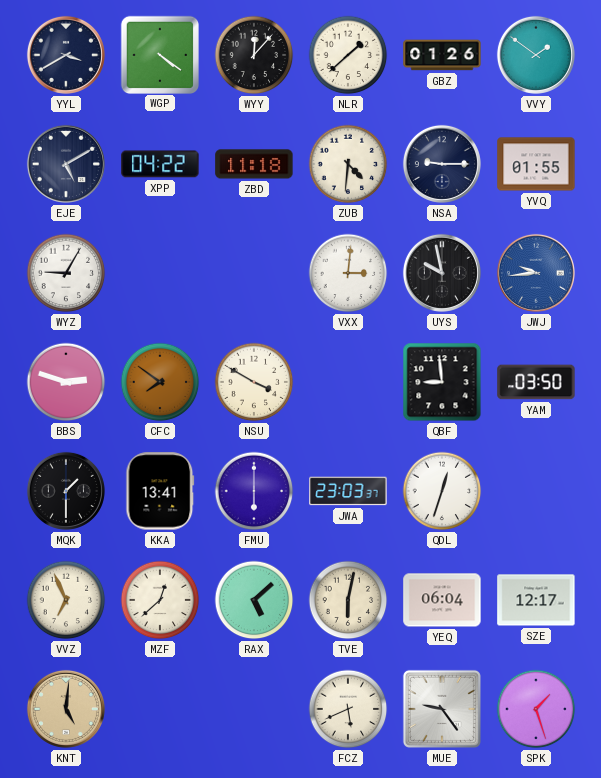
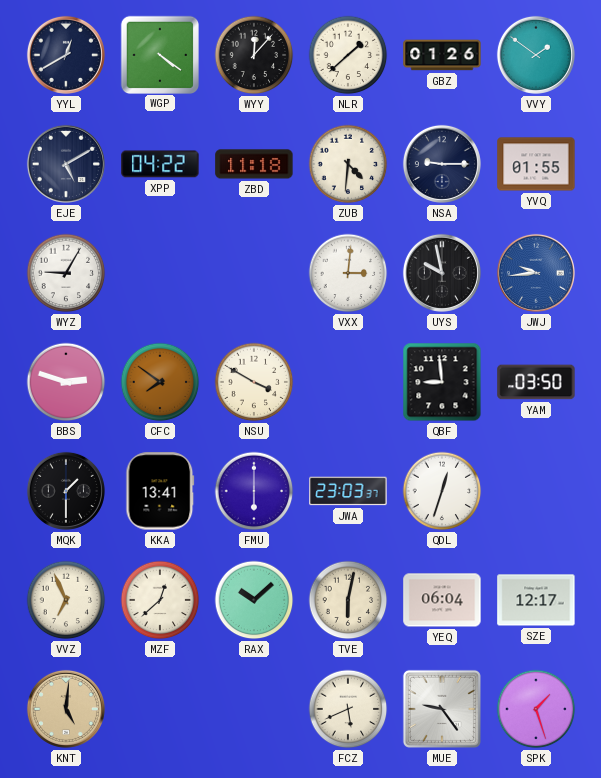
YYL: 3:40 -> 12:40 (66, 55)
RAX: 5:08 -> 10:08 (254, 600)
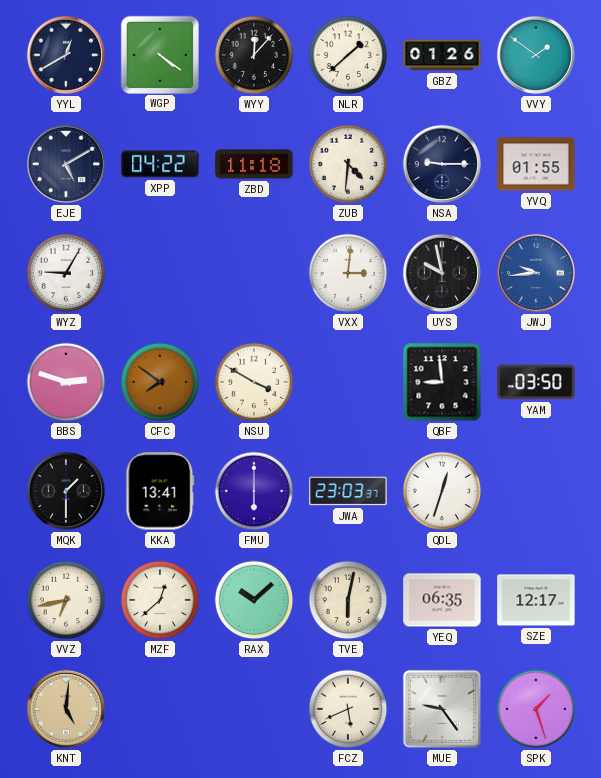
VVZ: 6:56 -> 6:43 (66, 600)
YEQ: 06:04 -> 06:35 (442, 600)
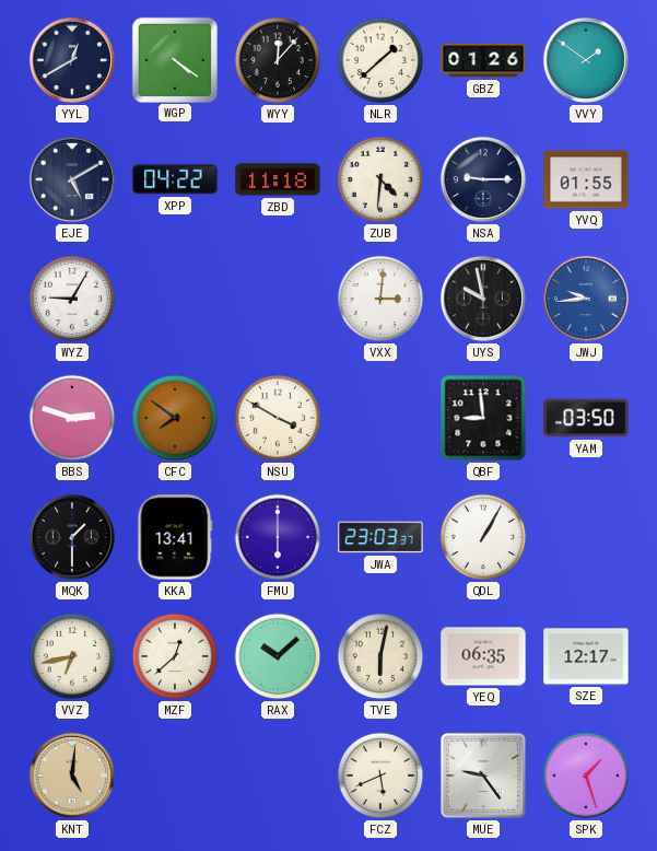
QDL: 12:33 -> 1:05 (483, 537)
